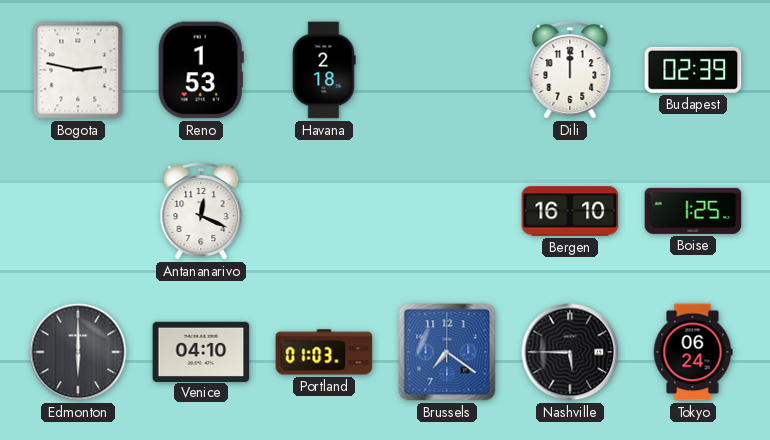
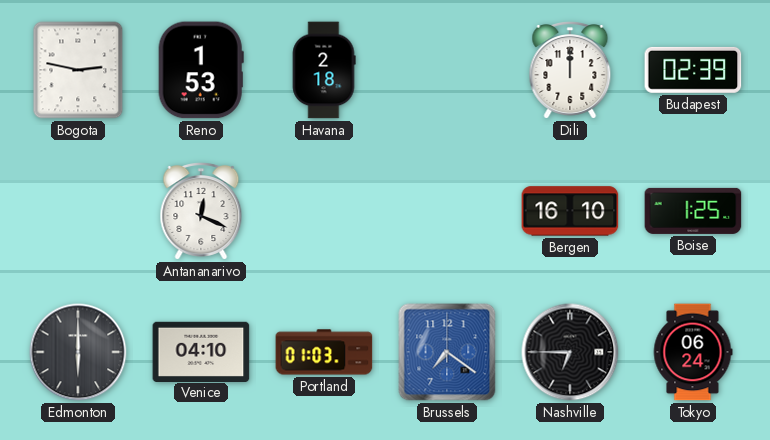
Nashville: 5:45 -> 6:45 (570, 352)
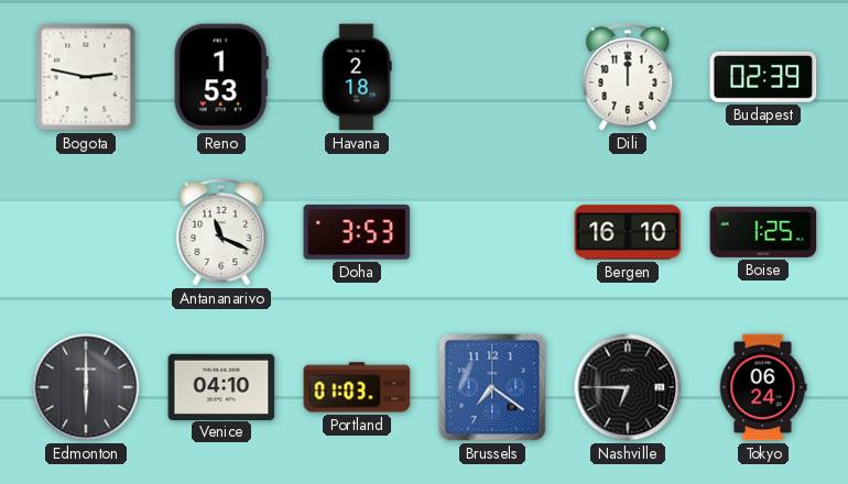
Antananarivo: 12:19 -> 11:19 (221, 233)
Doha: none -> 3:53 (357, 232)
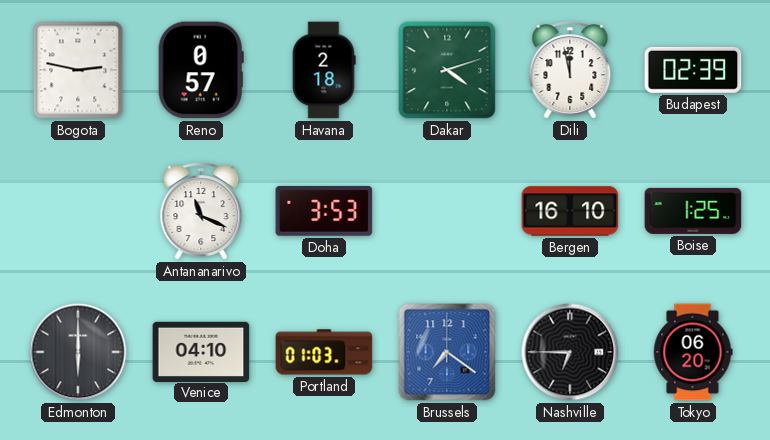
Reno: 1:53 -> 0:57 (201, 70)
Dakar: none -> 4:12 (447, 70)
Dili: 12:00 -> 11:58 (570, 71)
Tokyo: 06:24 -> 06:20 (693, 352)
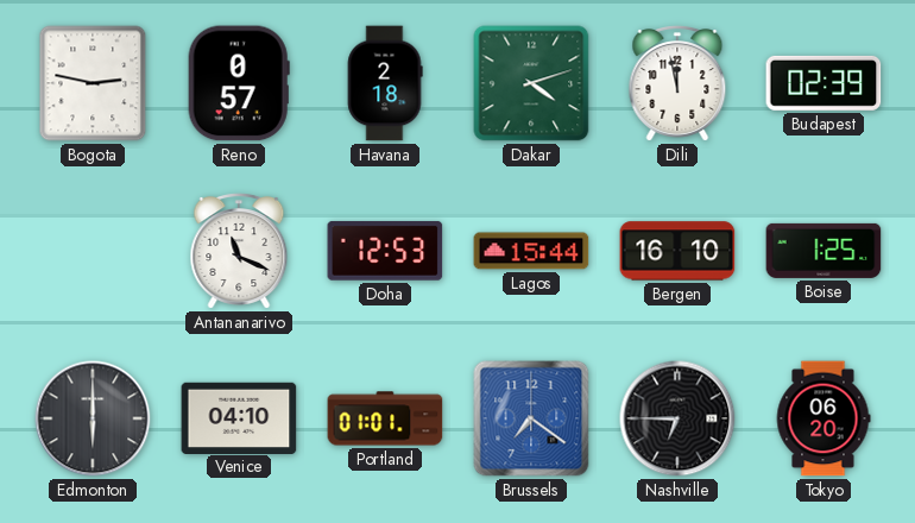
Doha: 3:53 -> 12:53 (385, 251)
Lagos: none -> 15:44 (531, 251)
Portland: 01:03 -> 01:01 (385, 418)
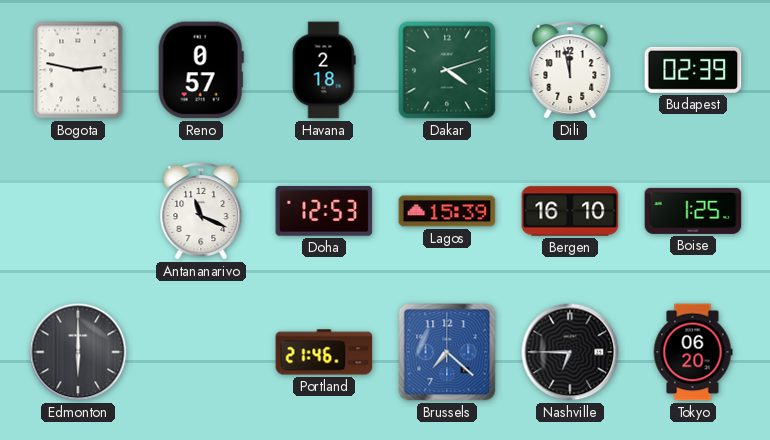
Lagos: 15:44 -> 15:39 (447, 211)
Venice: 04:10 -> none (239, 417)
Portland: 01:01 -> 21:46 (324, 352)
Brussels: 7:21 -> 7:22 (447, 352)
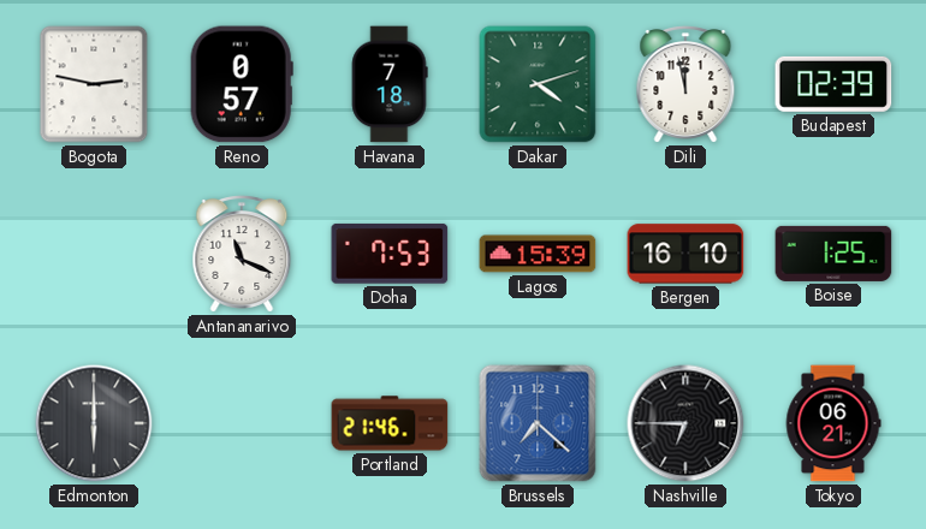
Havana: 2:18 -> 7:18 (390, 84)
Doha: 12:53 -> 7:53 (390, 254)
Tokyo: 06:20 -> 06:21 (833, 423)
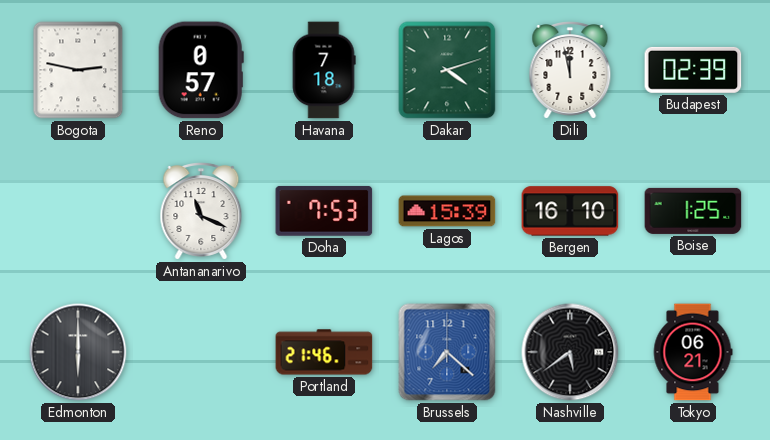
Nashville: 6:45 -> 5:39 (570, 352)
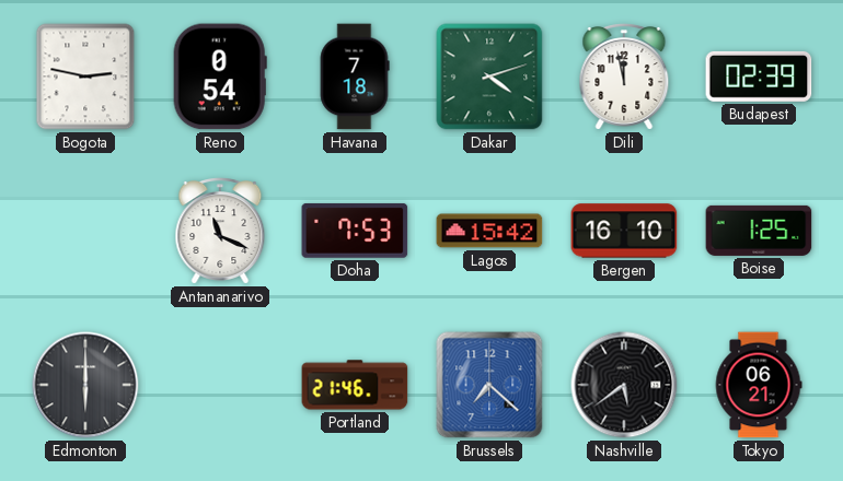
Reno: 0:57 -> 0:54 (220, 77)
Lagos: 15:39 -> 15:42 (489, 231)
